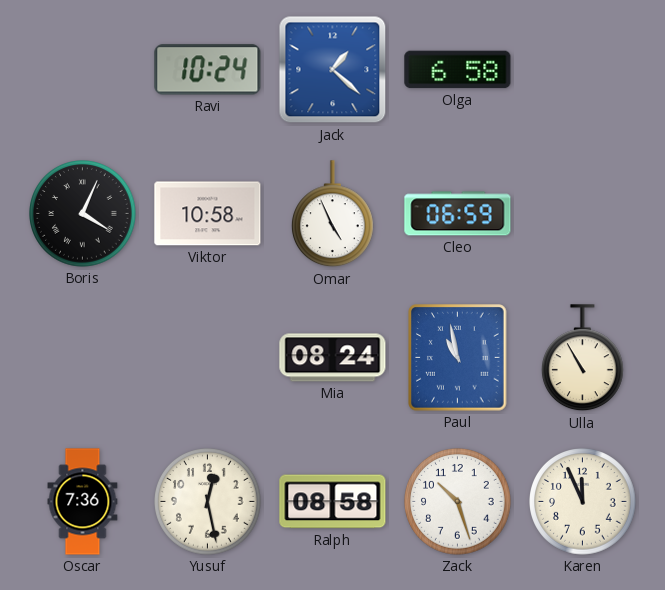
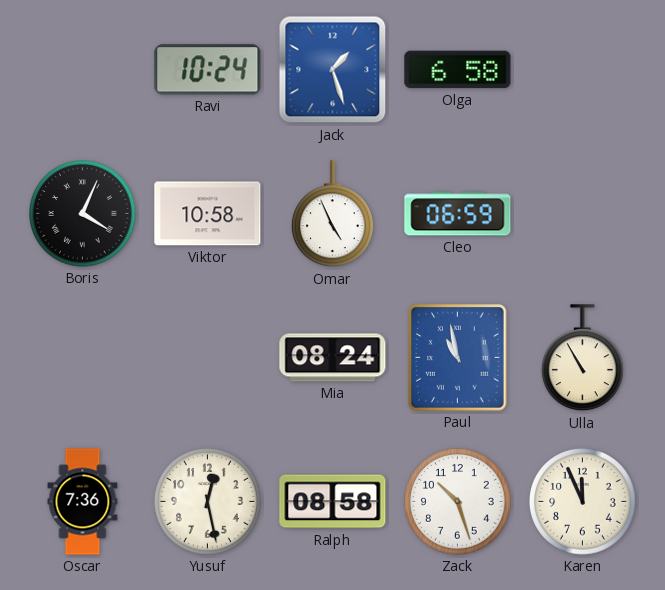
Jack: 1:22 -> 1:27 (333, 70)
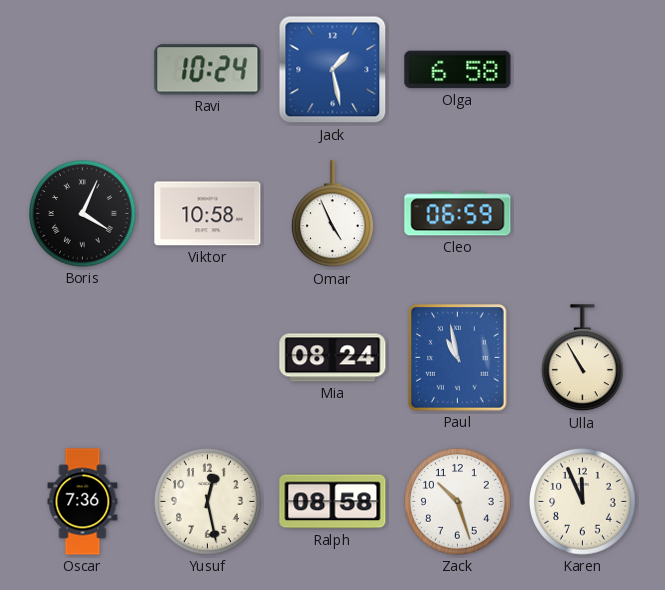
Jack: 1:27 -> 1:28 (333, 70)
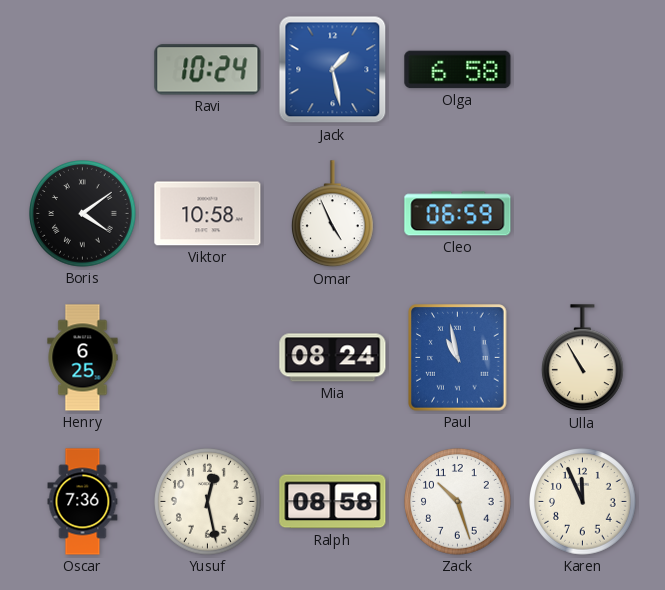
Boris: 4:04 -> 4:09 (83, 214)
Henry: none -> 6:25 (83, 358)
